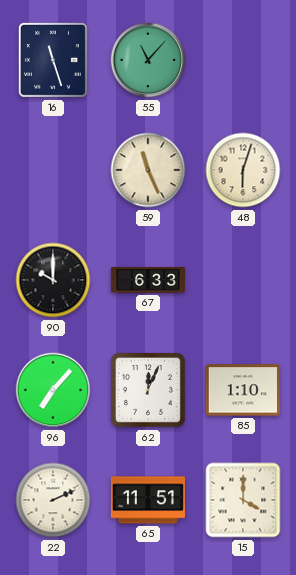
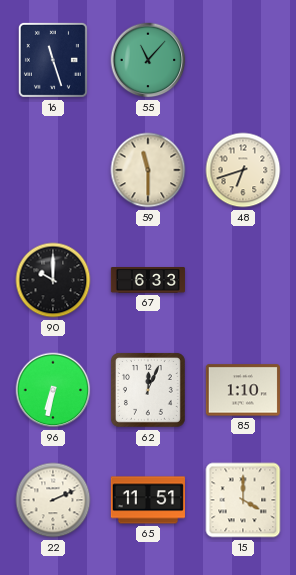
59: 11:26 -> 11:30 (148, 170)
48: 6:03 -> 6:42 (243, 170)
96: 7:07 -> 6:32 (53, 390)
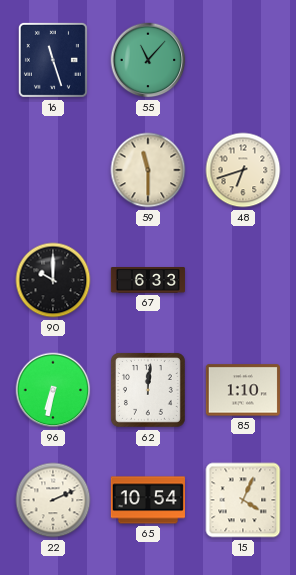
62: 12:04 -> 12:01 (149, 391)
65: 11:51 -> 10:54 (148, 500)
15: 4:00 -> 4:04 (243, 500)
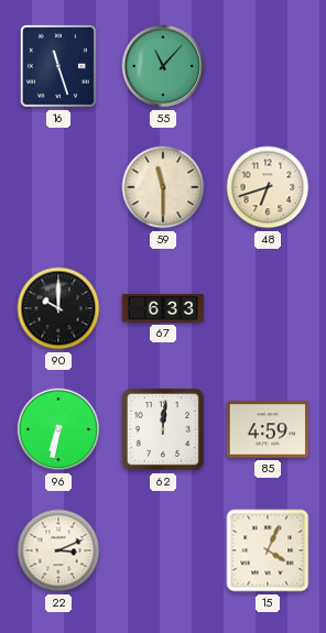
85: 1:10 -> 4:59 (268, 429)
22: 2:11 -> 3:11 (58, 550)
65: 10:54 -> none (148, 500)
